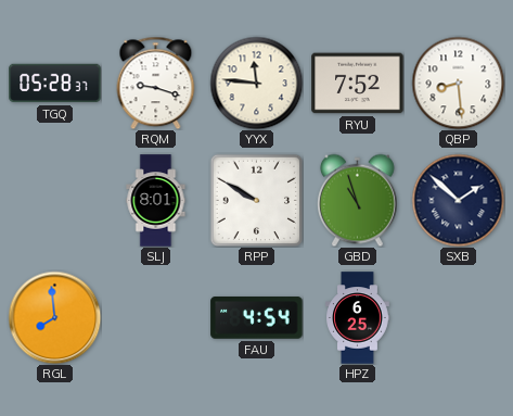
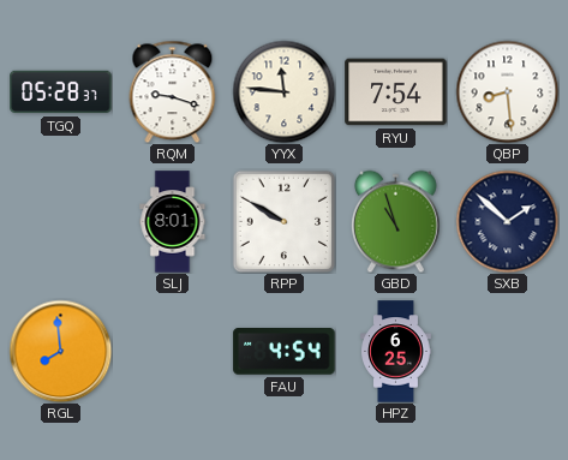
RYU: 7:52 -> 7:54 (396, 92)
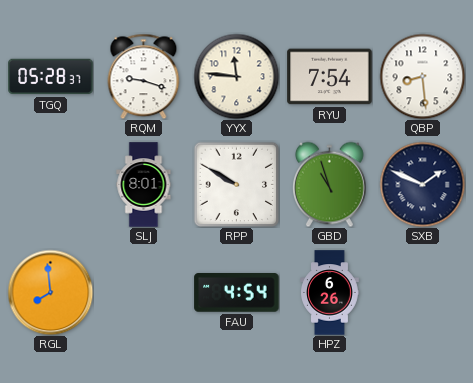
SXB: 1:52 -> 1:49 (422, 184)
HPZ: 6:25 -> 6:26 (330, 293)
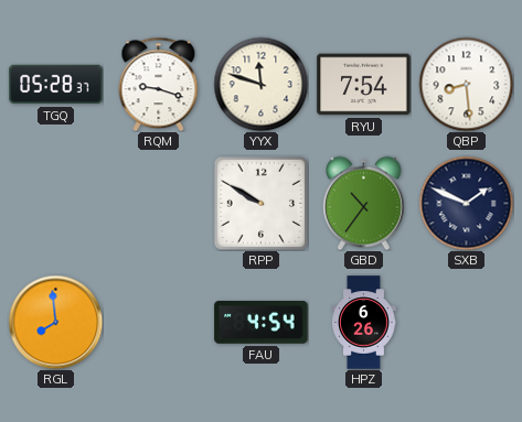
YYX: 11:46 -> 11:48 (260, 84)
SLJ: 8:01 -> none (144, 185)
GBD: 10:57 -> 10:36 (364, 203)
